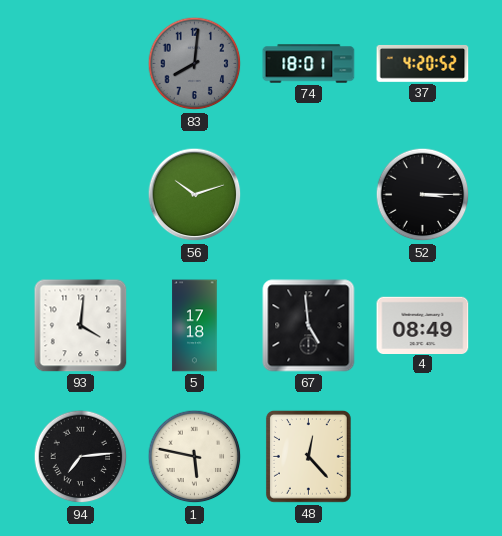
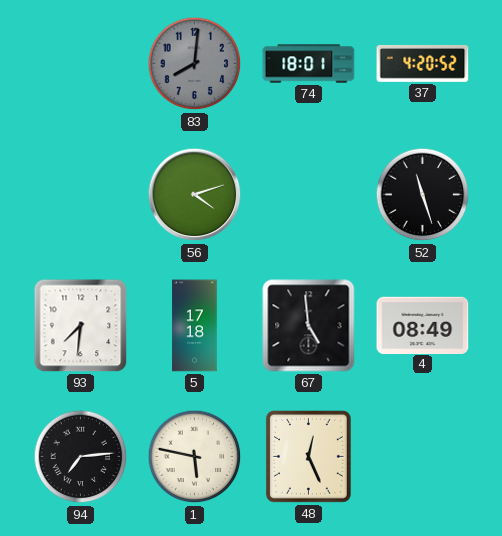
56: 10:12 -> 4:12 (195, 195)
52: 3:15 -> 11:27 (423, 195)
93: 4:01 -> 7:31 (81, 326)
48: 12:23 -> 12:26 (308, 456)
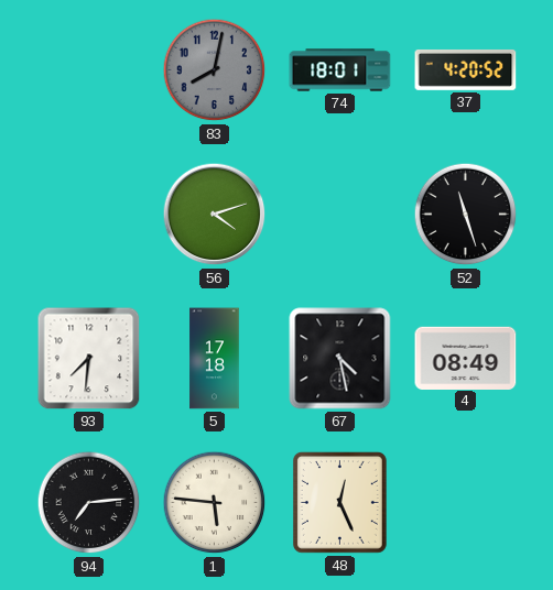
83: 8:01 -> 8:02 (215, 70)
67: 4:59 -> 4:28 (340, 359)
1: 5:47 -> 5:46 (215, 503)
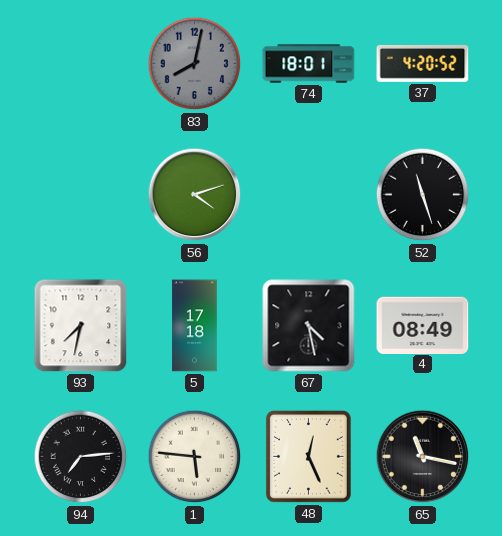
93: 7:31 -> 7:32 (81, 326)
65: none -> 11:17 (423, 457)
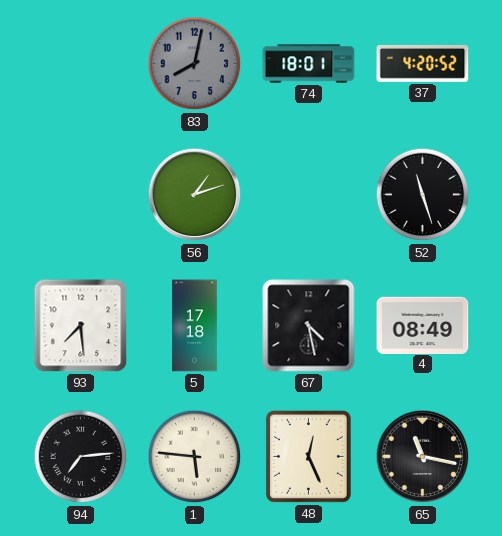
56: 4:12 -> 1:12 (195, 195)
93: 7:32 -> 7:29 (81, 326)
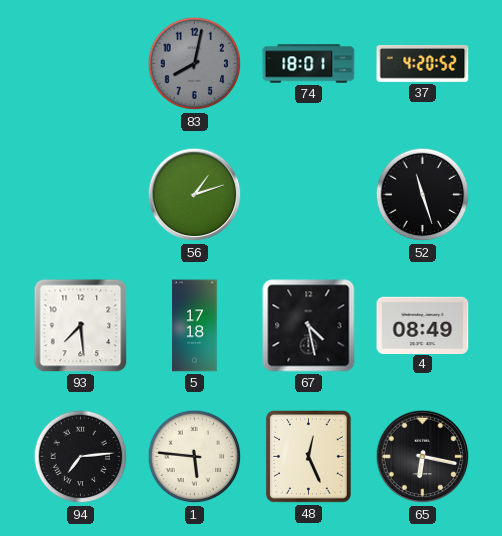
65: 11:17 -> 6:17 (423, 457)
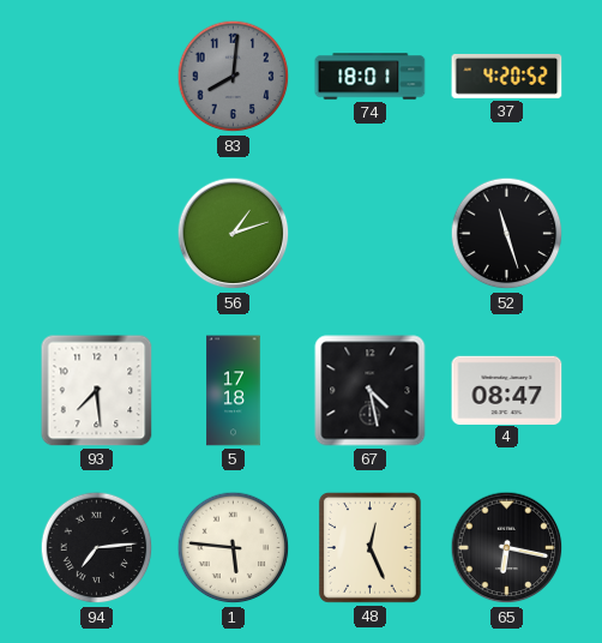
83: 8:02 -> 8:01 (234, 77)
4: 08:49 -> 08:47 (507, 390)
